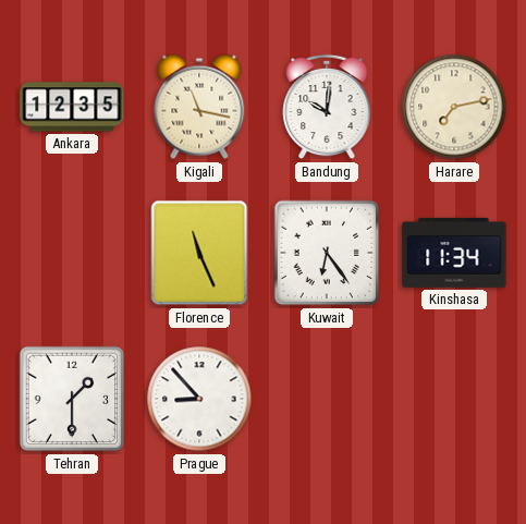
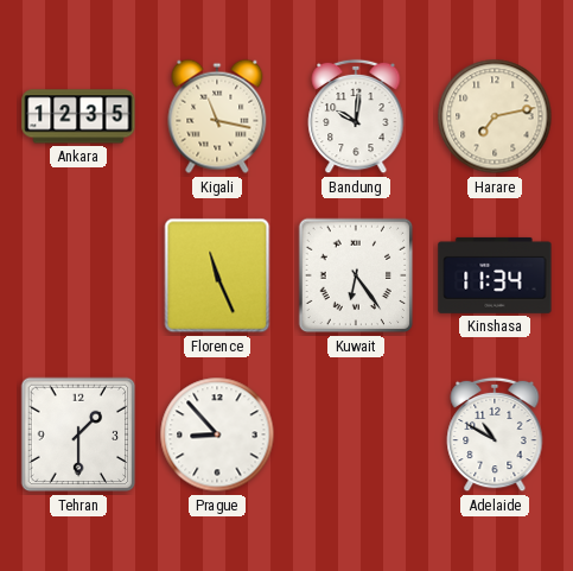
Adelaide: none -> 10:50 (495, 434)
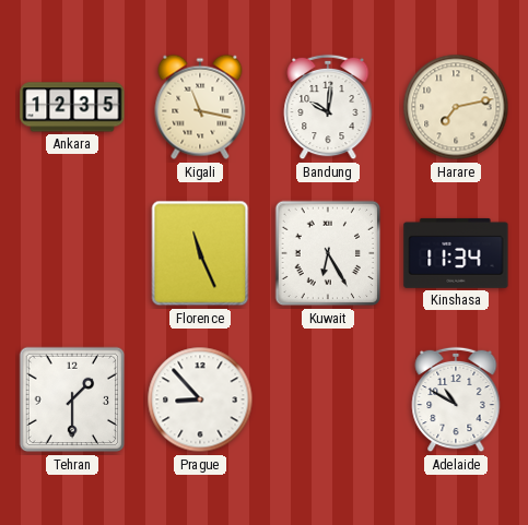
Kuwait: 6:24 -> 6:25 (328, 253)
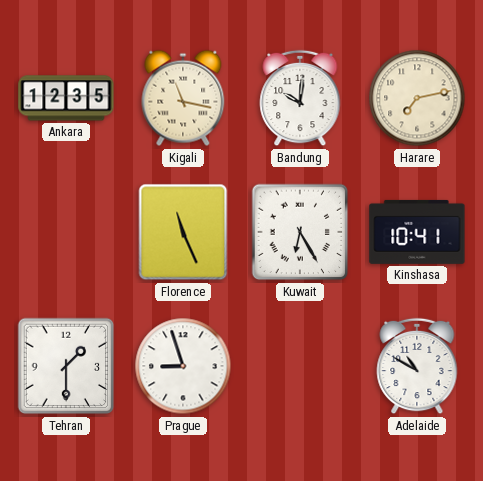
Kinshasa: 11:34 -> 10:41 (417, 232)
Prague: 8:53 -> 8:57 (183, 366)
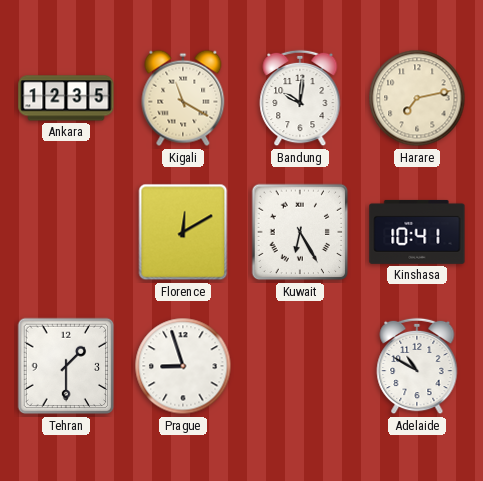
Kigali: 11:17 -> 11:20 (183, 98)
Florence: 11:26 -> 12:10 (183, 232)
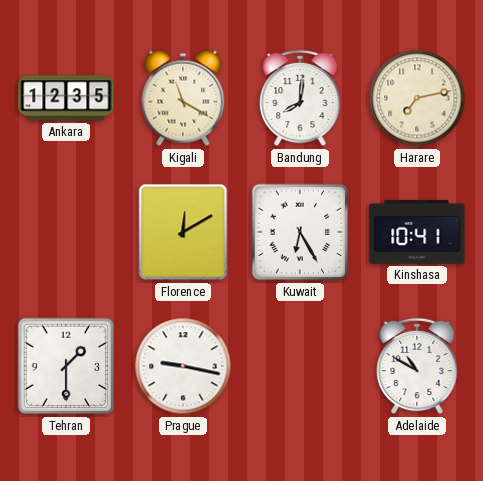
Bandung: 10:01 -> 8:01 (300, 98)
Prague: 8:57 -> 9:17 (183, 366)
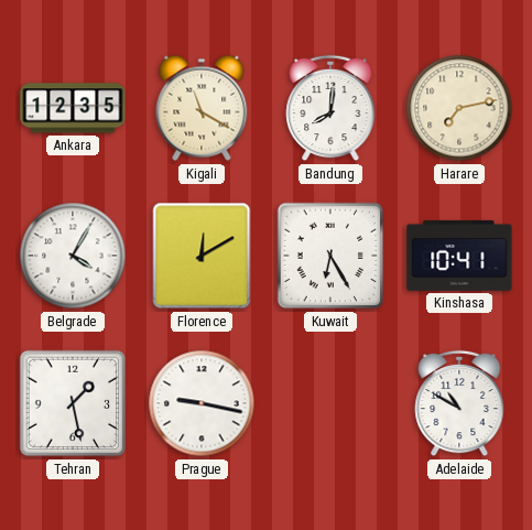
Belgrade: none -> 4:05 (73, 256)
Tehran: 1:30 -> 1:28 (73, 403)
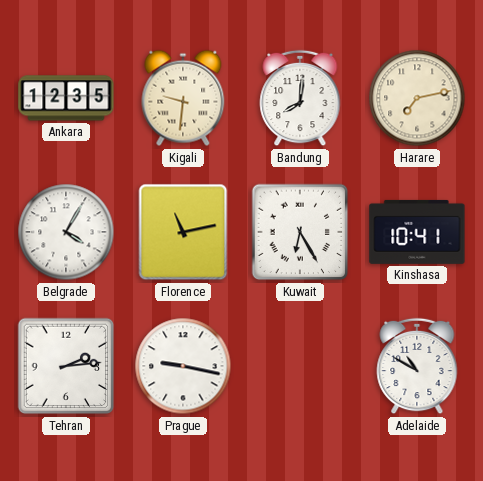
Kigali: 11:20 -> 9:31 (183, 98)
Florence: 12:10 -> 11:13 (183, 232)
Tehran: 1:28 -> 2:14 (66, 366)
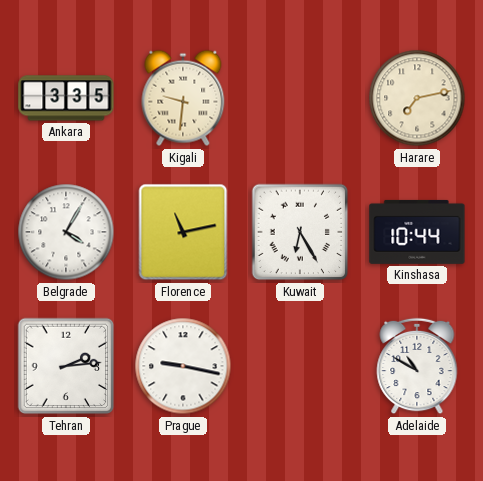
Ankara: 12:35 -> 3:35 (66, 98)
Bandung: 8:01 -> none (300, 98)
Kinshasa: 10:41 -> 10:44 (417, 232)
